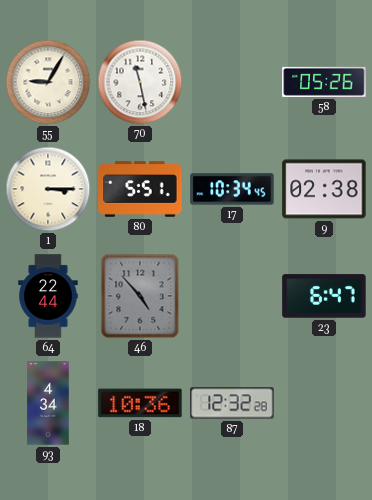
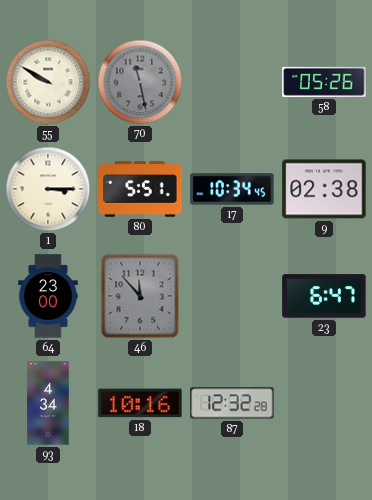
55: 9:05 -> 9:50 (48, 82)
70 dial: white -> grey (140, 82)
64: 22:44 -> 23:00 (48, 296)
46: 4:53 -> 11:53 (140, 296)
18: 10:36 -> 10:16 (140, 403)
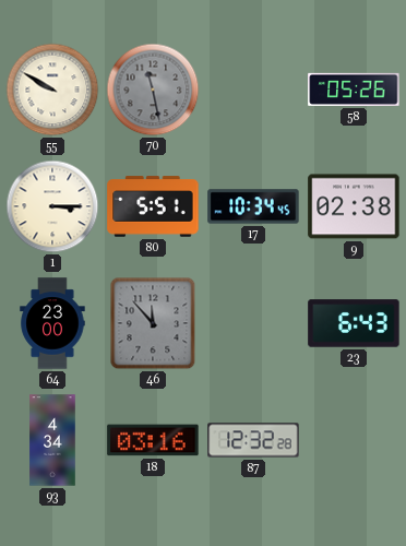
23: 6:47 -> 6:43 (354, 323)
18: 10:16 -> 03:16 (153, 440)
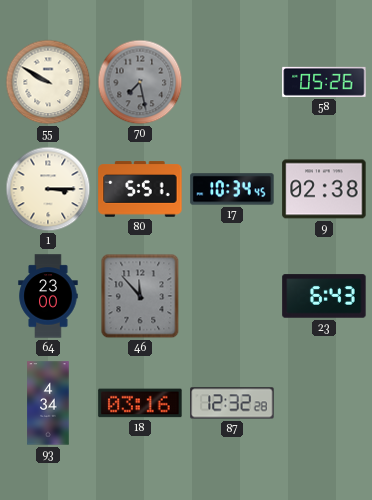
70: 11:28 -> 7:28 (140, 82)
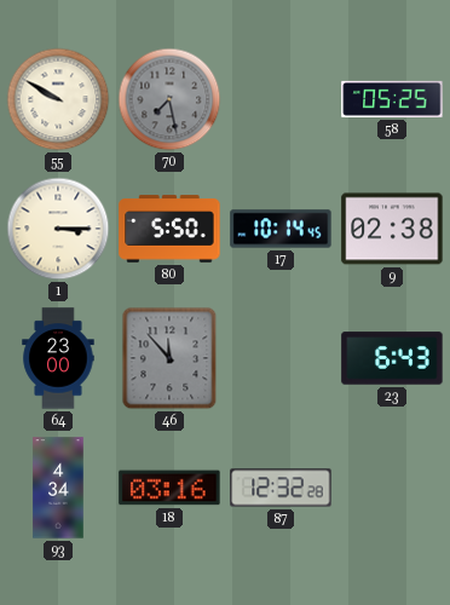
58: 05:26 -> 05:25 (392, 99)
80: 5:51 -> 5:50 (169, 229)
17: 10:34 -> 10:14 (281, 229)
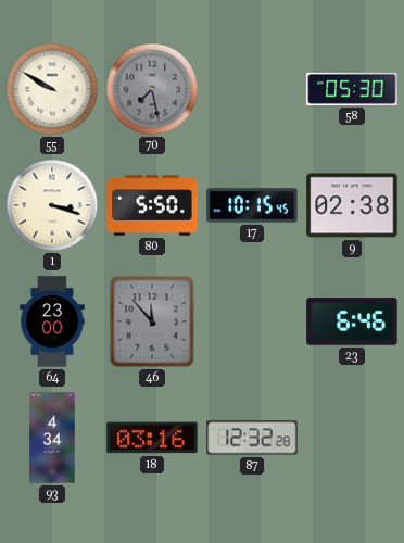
58: 05:25 -> 05:30 (352, 89)
1: 3:15 -> 3:18 (52, 205)
17: 10:14 -> 10:15 (252, 205)
23: 6:43 -> 6:46 (352, 321)
